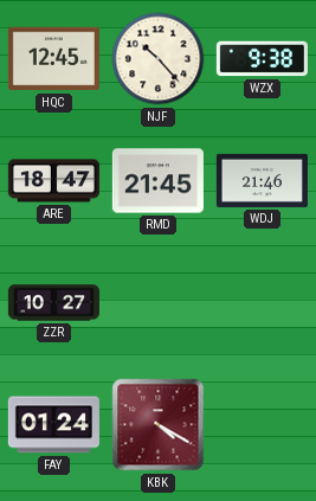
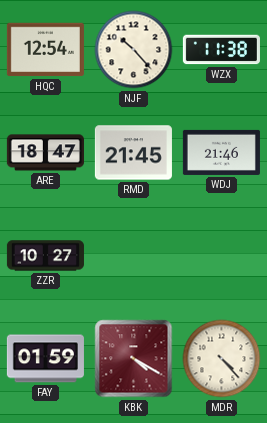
HQC: 12:45 -> 12:54 (45, 50)
WZX: 9:38 -> 11:38 (221, 50)
FAY: 01:24 -> 01:59 (45, 359)
MDR: none -> 4:23 (222, 359)
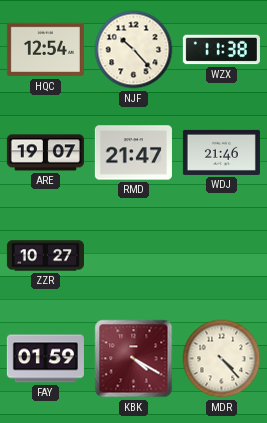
ARE: 18:47 -> 19:07 (45, 153)
RMD: 21:45 -> 21:47 (133, 153)
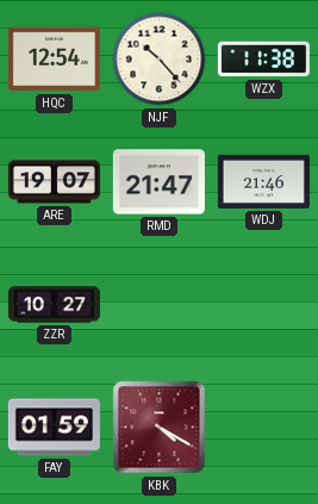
MDR: 4:23 -> none (222, 359)
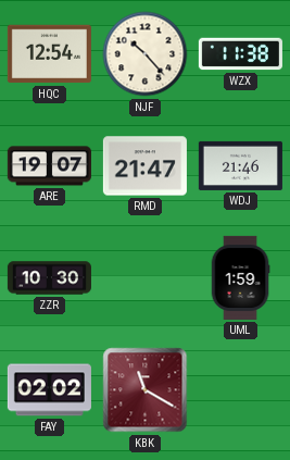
ZZR: 10:27 -> 10:30 (49, 278)
UML: none -> 1:59 (240, 277)
FAY: 01:59 -> 02:02 (49, 390)
KBK: 4:20 -> 11:20 (146, 390)
